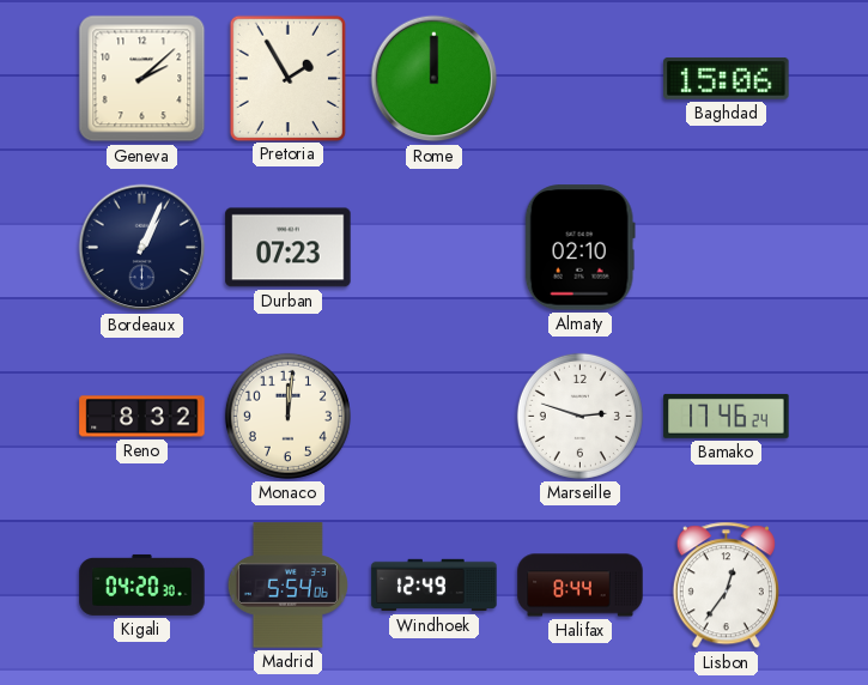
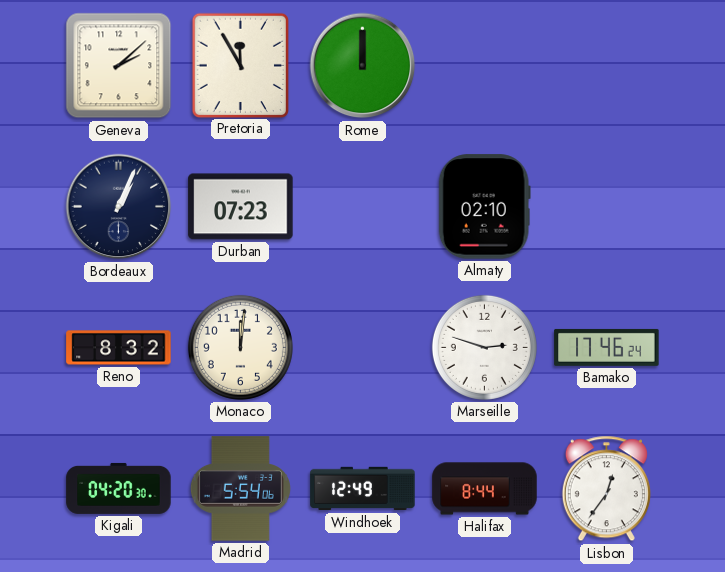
Pretoria: 1:55 -> 11:55 (240, 65)
Baghdad: 15:06 -> none (727, 79)
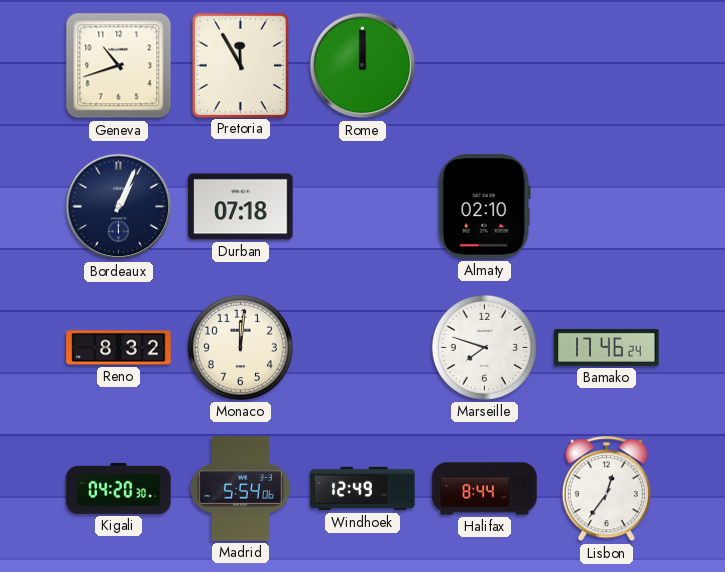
Geneva: 2:08 -> 10:42 (119, 66)
Durban: 07:23 -> 07:18 (241, 207)
Marseille: 2:48 -> 7:48 (484, 347)
